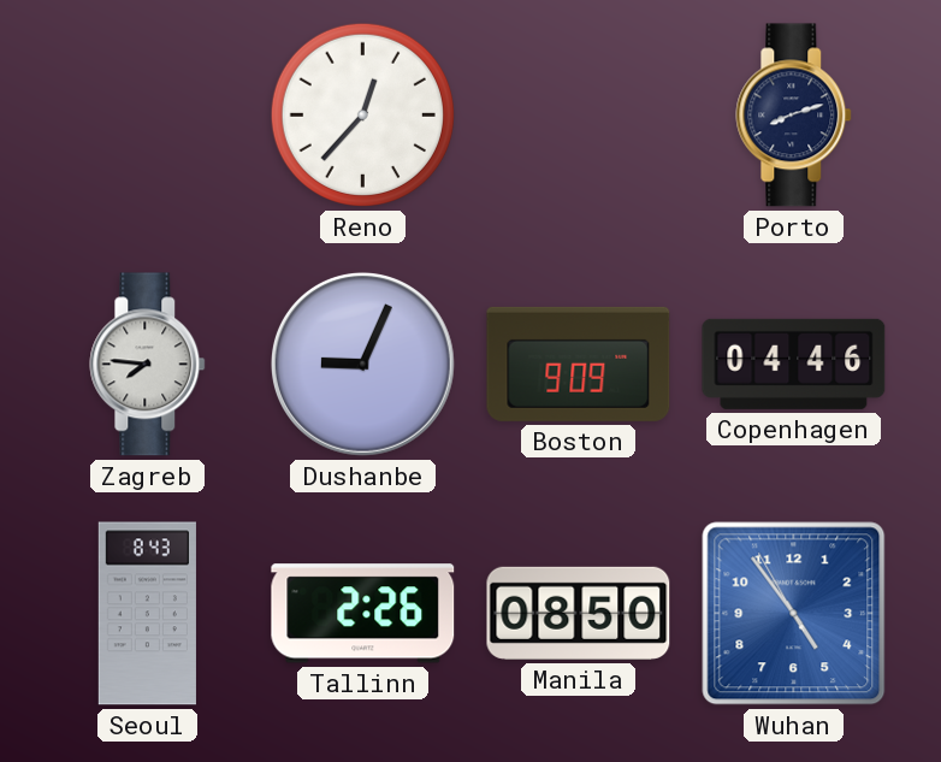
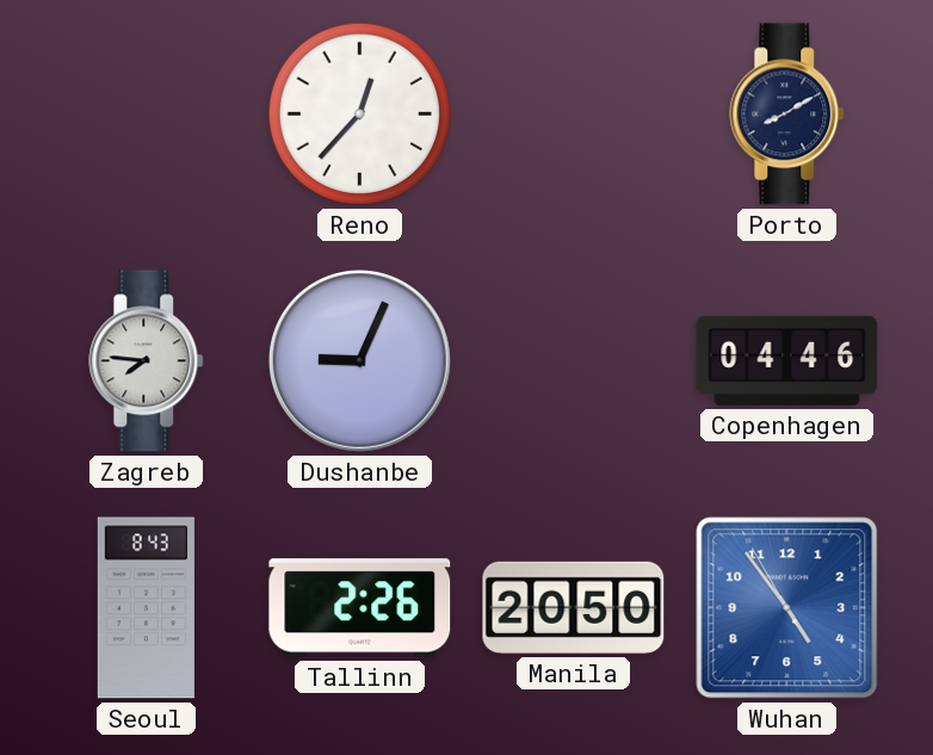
Porto: 8:12 -> 8:10 (787, 115)
Boston: 9:09 -> none (579, 364)
Manila: 08:50 -> 20:50 (574, 607)
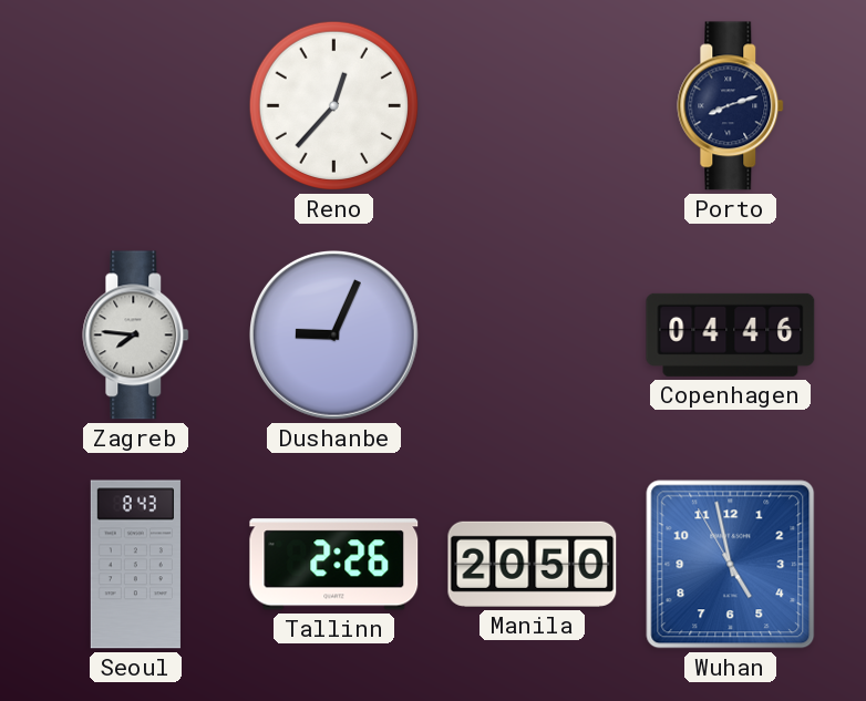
Porto: 8:10 -> 8:12 (731, 106)
Wuhan: 4:53 -> 4:57 (731, 565)
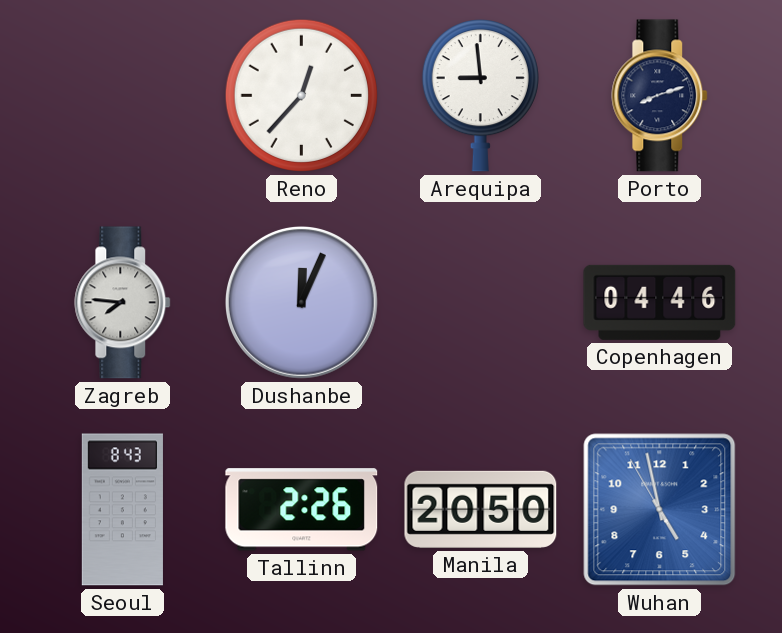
Arequipa: none -> 8:59 (480, 96)
Dushanbe: 9:04 -> 12:04 (302, 303)
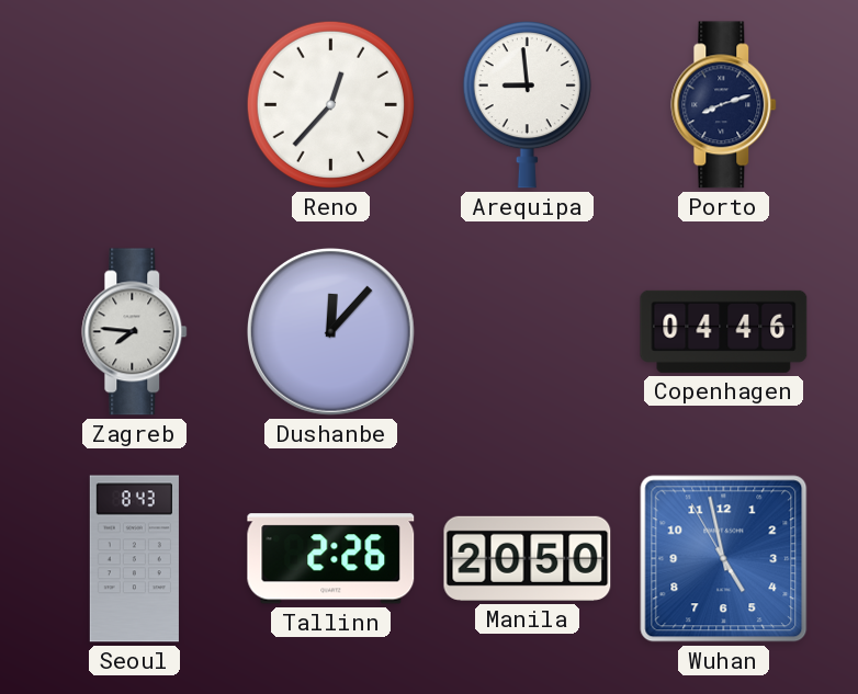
Dushanbe: 12:04 -> 12:07 (331, 332)
